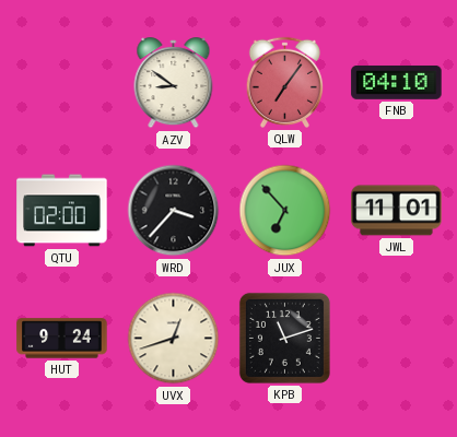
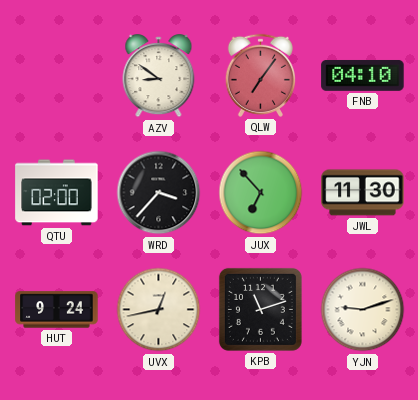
JWL: 11:01 -> 11:30 (363, 193)
UVX: 12:42 -> 12:43 (159, 310)
YJN: none -> 9:12 (363, 310)
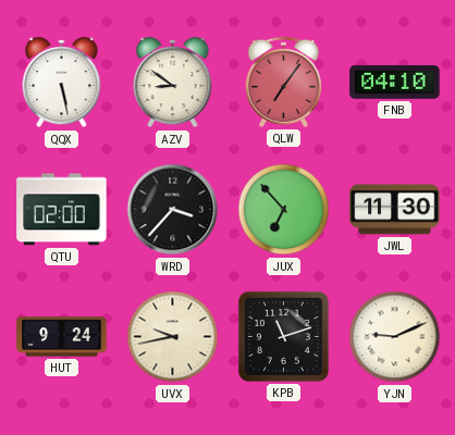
QQX: none -> 5:28 (62, 83)
UVX: 12:43 -> 9:43 (173, 337)
YJN: 9:12 -> 9:11 (395, 337)
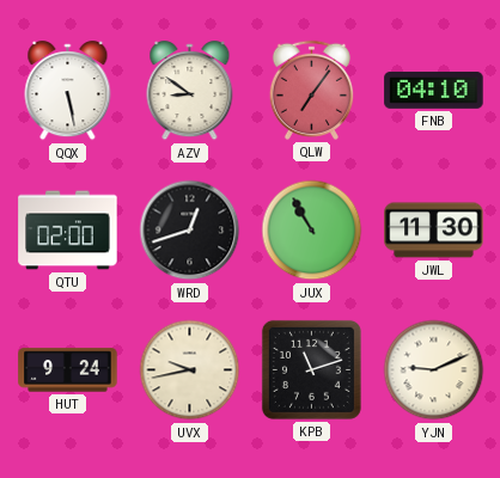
WRD: 3:37 -> 12:42 (190, 231)
JUX: 6:53 -> 10:55 (312, 231)
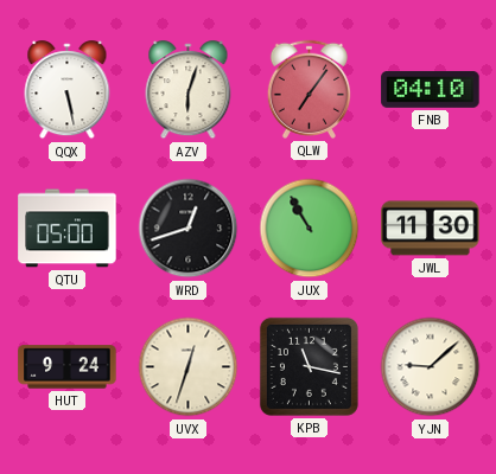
AZV: 8:51 -> 6:03 (189, 90)
QTU: 02:00 -> 05:00 (68, 229)
UVX: 9:43 -> 12:33 (189, 367)
KPB: 11:12 -> 11:17 (309, 366)
YJN: 9:11 -> 9:08 (431, 367)
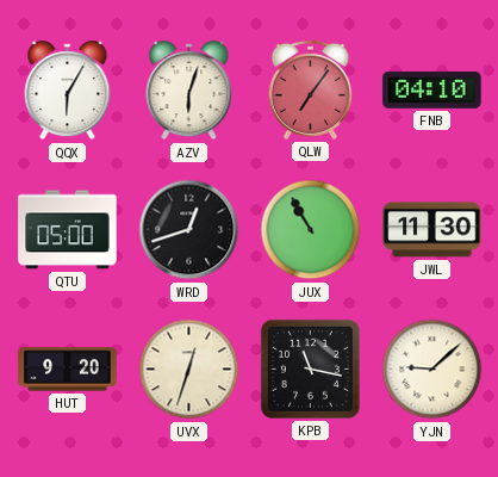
QQX: 5:28 -> 6:05 (68, 91)
HUT: 9:24 -> 9:20 (68, 370)
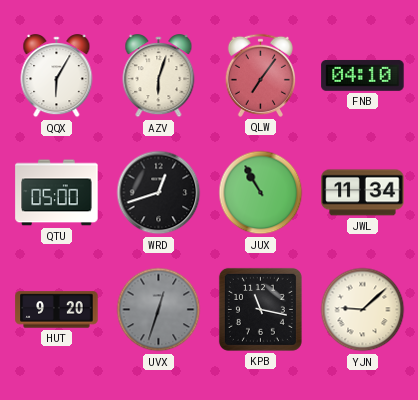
JWL: 11:30 -> 11:34 (363, 193)
UVX dial: cream -> grey (159, 310)
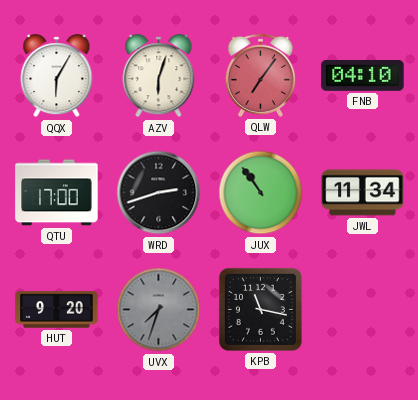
QTU: 05:00 -> 17:00 (57, 193)
WRD: 12:42 -> 2:42 (159, 193)
JUX: 10:55 -> 10:54 (261, 193)
UVX: 12:33 -> 7:33 (159, 310)
YJN: 9:08 -> none (363, 310)
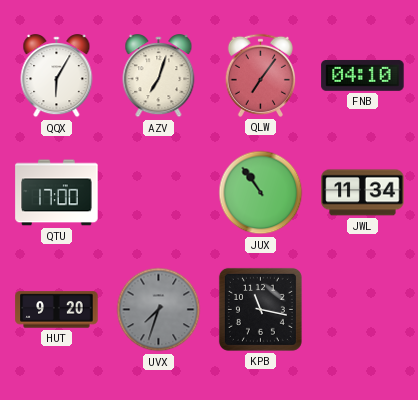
AZV: 6:03 -> 7:03 (159, 76)
WRD: 2:42 -> none (159, 193)
